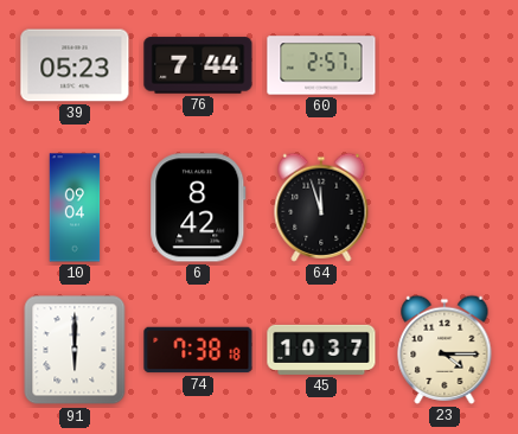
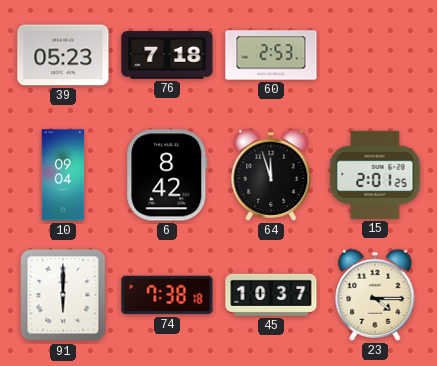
76: 7:44 -> 7:18 (167, 55)
60: 2:57 -> 2:53 (271, 55)
15: none -> 2:01 (375, 175)
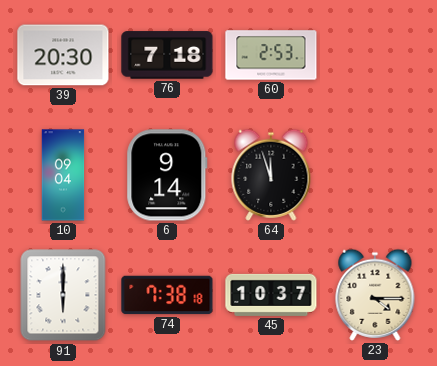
39: 05:23 -> 20:30 (63, 55)
6: 8:42 -> 9:14 (167, 175)
15: 2:01 -> none (375, 175)
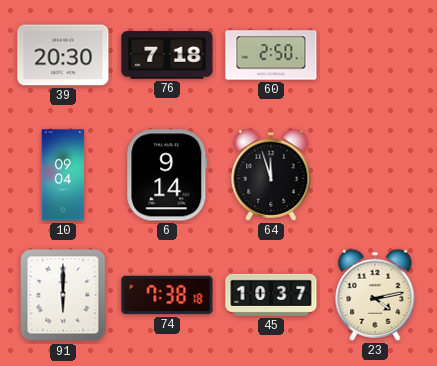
60: 2:53 -> 2:50 (271, 55)
23: 4:15 -> 4:13 (375, 295)
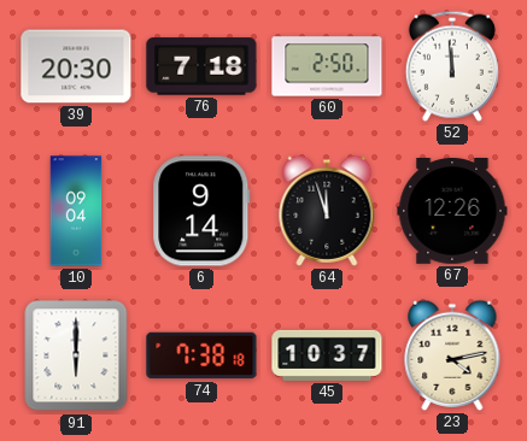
52: none -> 11:59 (452, 66)
67: none -> 12:26 (452, 212)
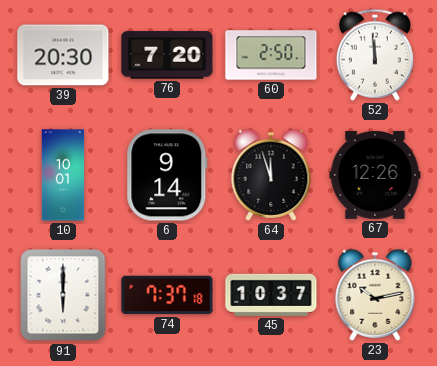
76: 7:18 -> 7:20 (167, 55)
10: 09:04 -> 10:01 (63, 175)
74: 7:38 -> 7:37 (167, 295)
23: 4:13 -> 10:13 (375, 295)
